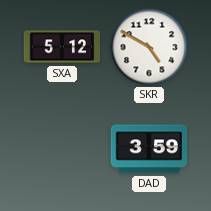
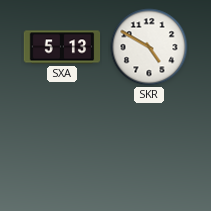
SXA: 5:12 -> 5:13 (62, 47)
DAD: 3:59 -> none (148, 149)
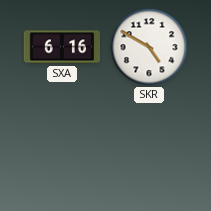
SXA: 5:13 -> 6:16 (62, 47)
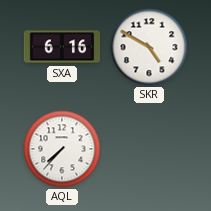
AQL: none -> 7:37 (62, 149)
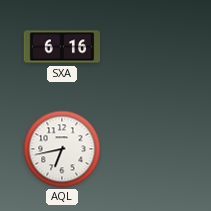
SKR: 4:50 -> none (149, 47)
AQL: 7:37 -> 6:43 (62, 149)
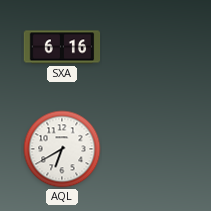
AQL: 6:43 -> 6:40 (62, 149)
